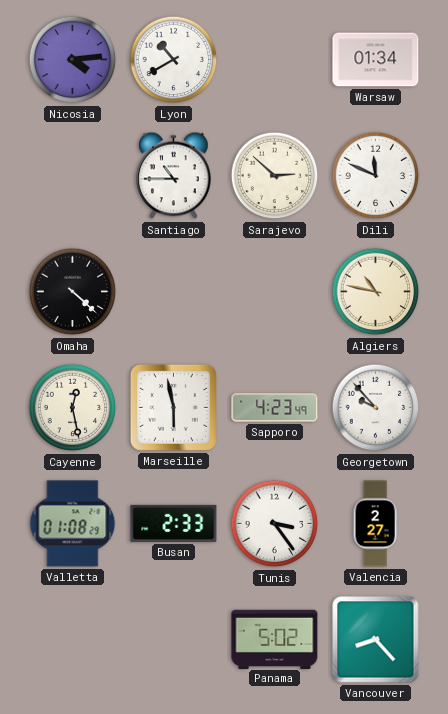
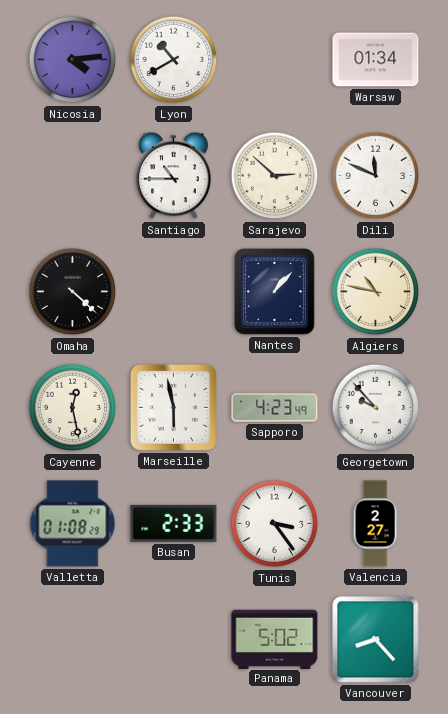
Nantes: none -> 1:07 (274, 292)
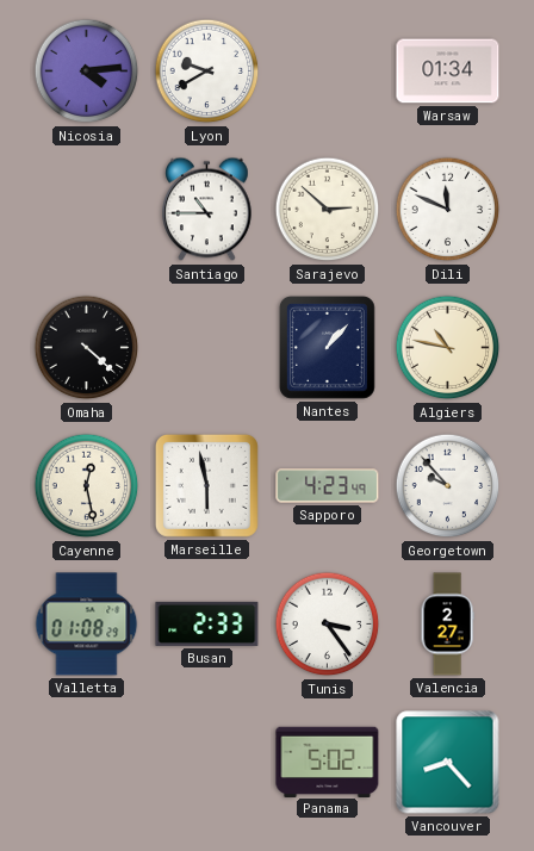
Lyon: 10:40 -> 9:40 (207, 72)
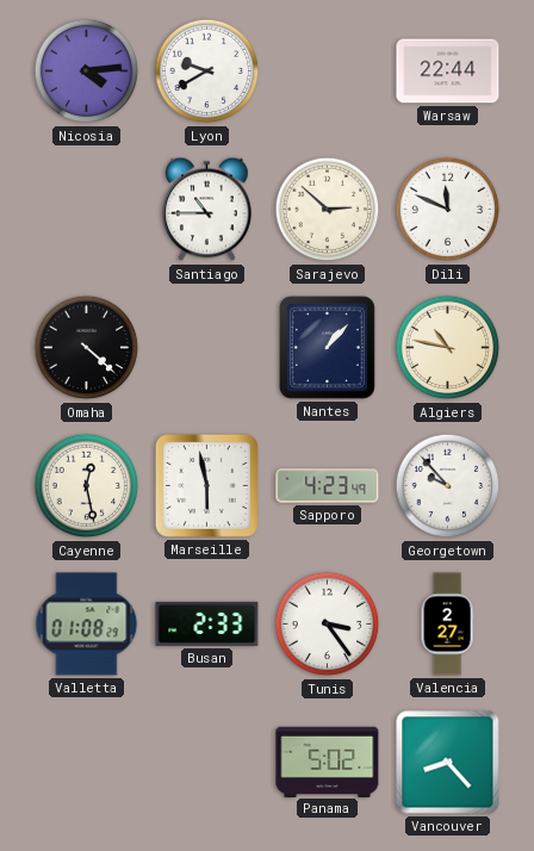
Warsaw: 01:34 -> 22:44 (448, 72)
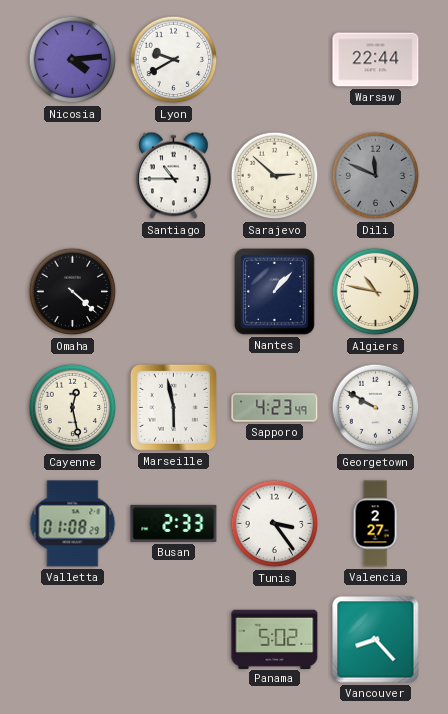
Dili dial: white -> grey (376, 176)
Georgetown: 9:53 -> 9:50 (376, 408)
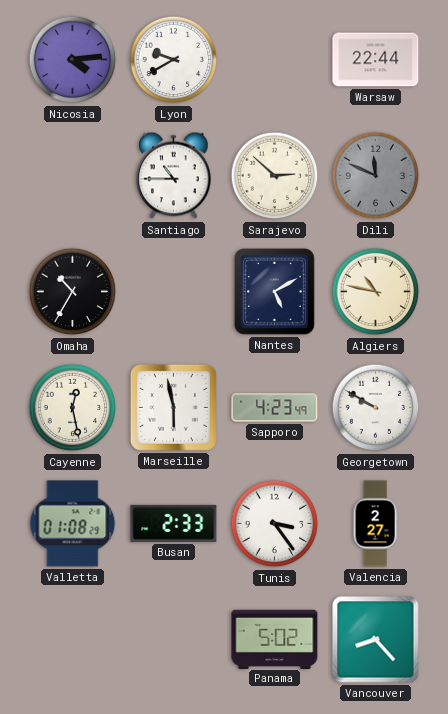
Omaha: 4:22 -> 10:35 (73, 292)
Nantes: 1:07 -> 5:10 (274, 292)
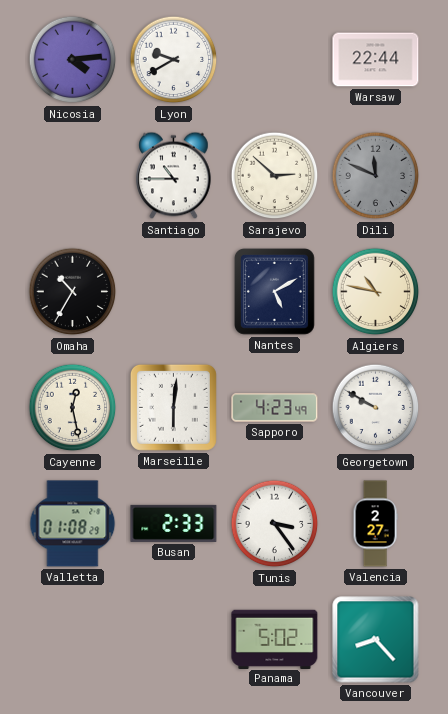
Marseille: 5:58 -> 6:01 (173, 407)
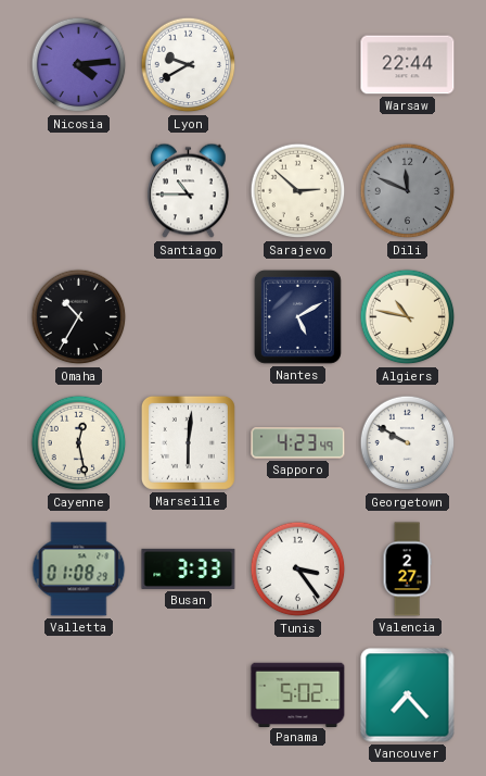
Busan: 2:33 -> 3:33 (189, 568)
Vancouver: 8:23 -> 7:23 (408, 696)
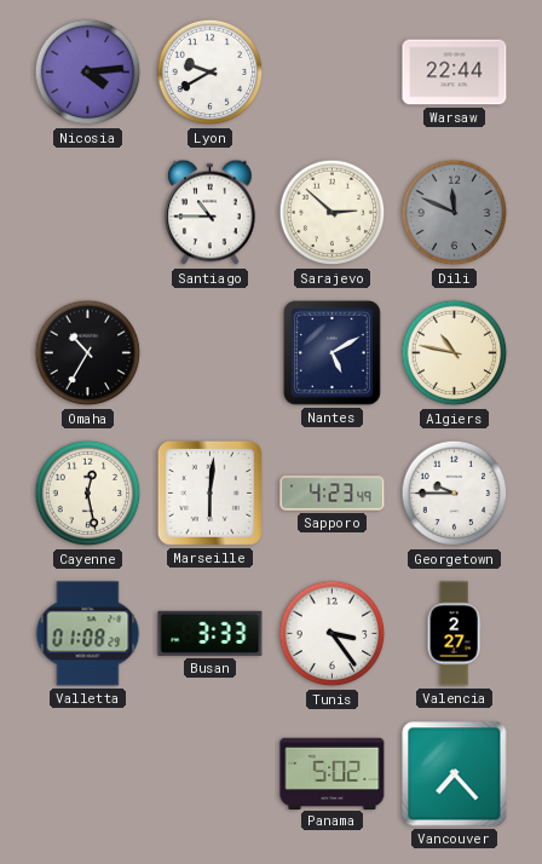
Georgetown: 9:50 -> 9:45 (455, 494)
